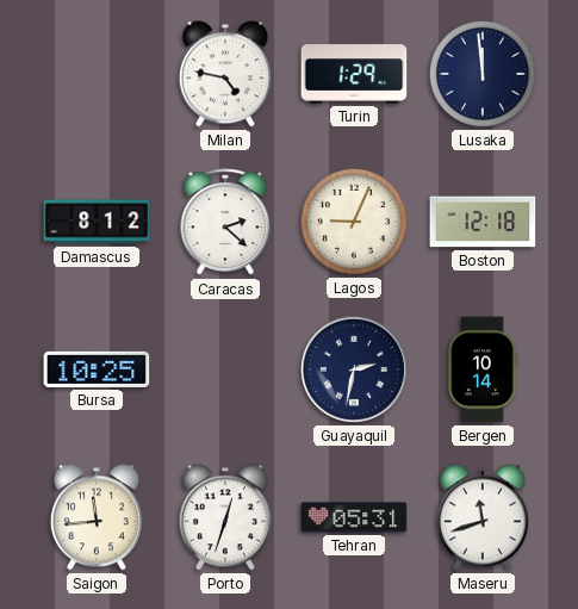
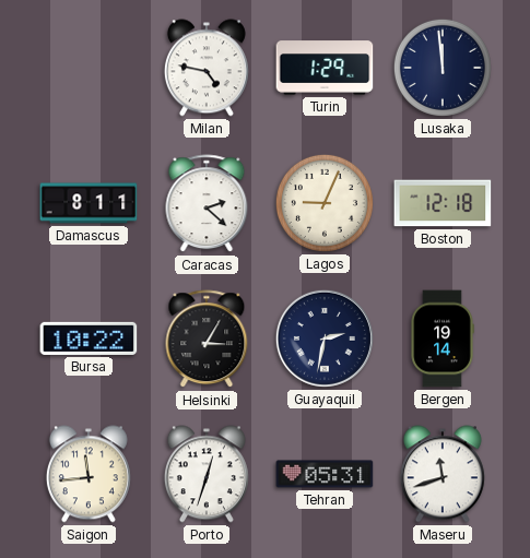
Damascus: 8:12 -> 8:11 (89, 203)
Bursa: 10:25 -> 10:22 (89, 339)
Helsinki: none -> 3:05 (207, 340)
Bergen: 10:14 -> 19:14 (443, 339)
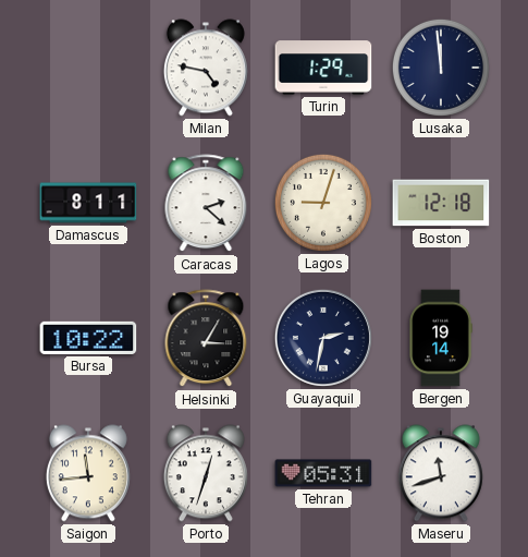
Lagos: 9:04 -> 9:03 (323, 203)
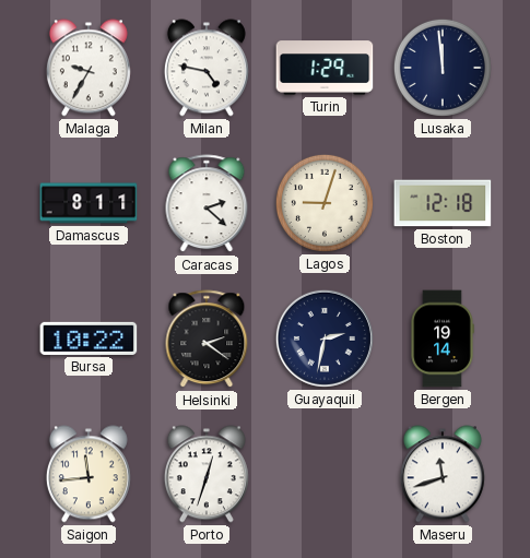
Malaga: none -> 9:35 (89, 68)
Helsinki: 3:05 -> 2:21 (207, 340)
Tehran: 05:31 -> none (323, 473)
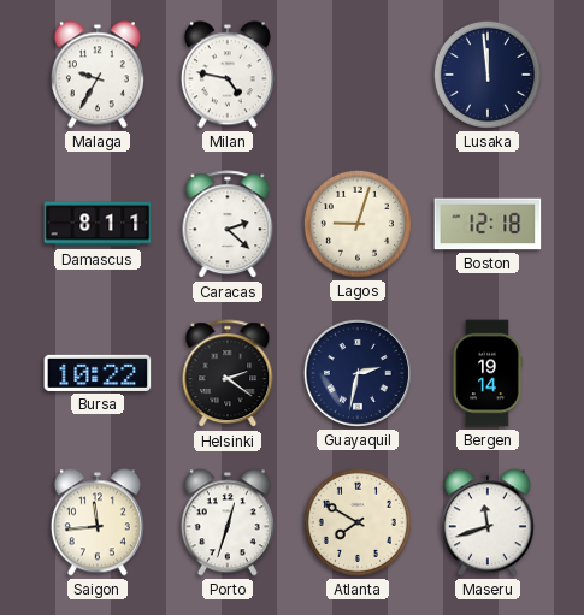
Turin: 1:29 -> none (325, 68)
Atlanta: none -> 7:50 (358, 522)
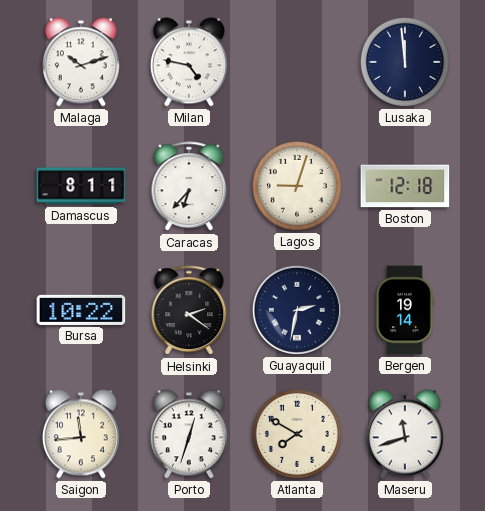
Malaga: 9:35 -> 10:12 (81, 62)
Caracas: 2:22 -> 6:37 (189, 187)
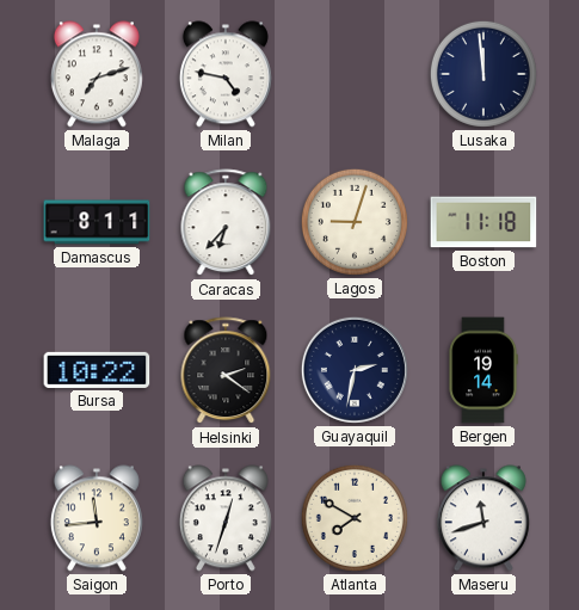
Malaga: 10:12 -> 7:12 (97, 74)
Boston: 12:18 -> 11:18 (483, 222)
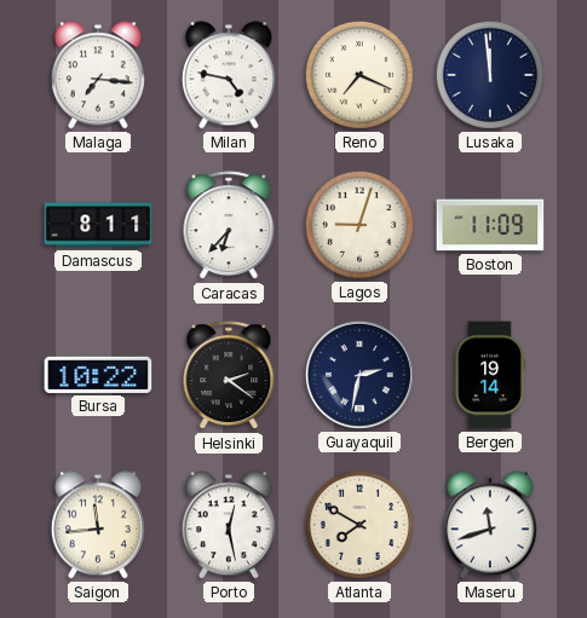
Malaga: 7:12 -> 7:16 (98, 75)
Reno: none -> 7:19 (359, 75)
Boston: 11:18 -> 11:09 (490, 225)
Porto: 12:33 -> 12:28 (229, 525)
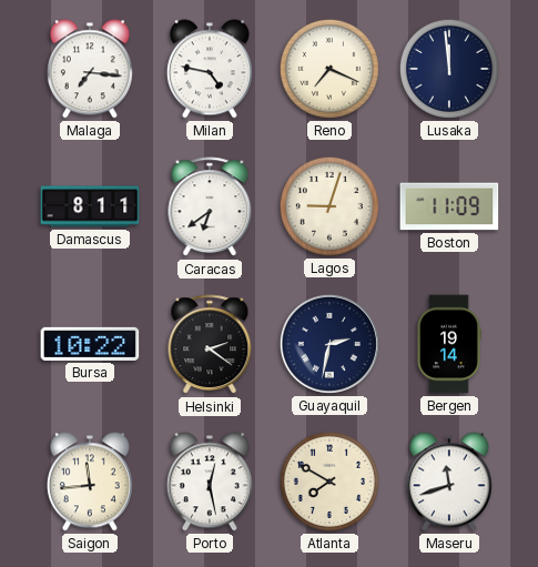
Caracas: 6:37 -> 6:39 (210, 207)
